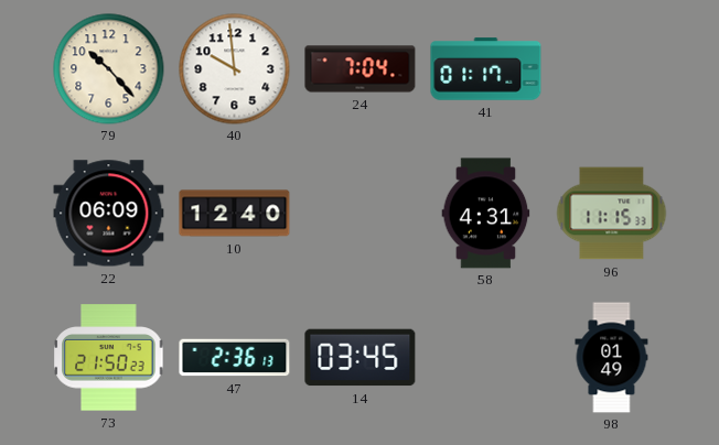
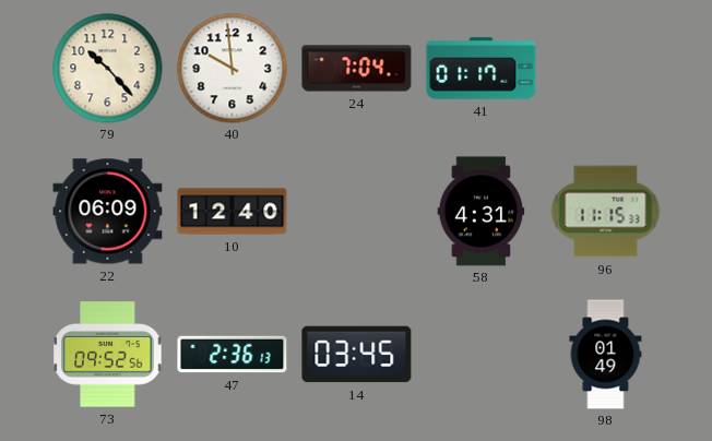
73: 21:50 -> 09:52 (108, 355)
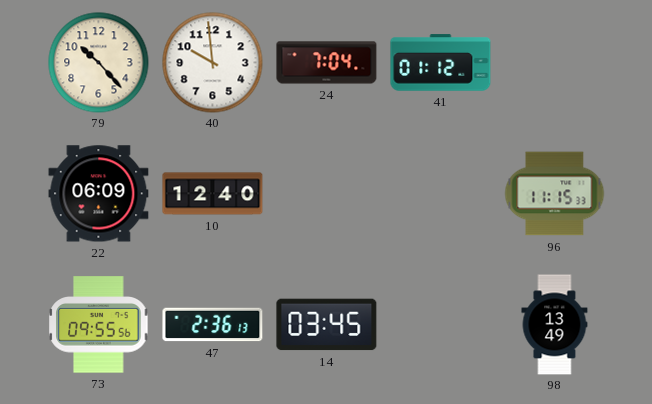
41: 01:17 -> 01:12 (441, 63)
58: 4:31 -> none (482, 212)
73: 09:52 -> 09:55 (99, 325)
98: 01:49 -> 13:49 (555, 325)
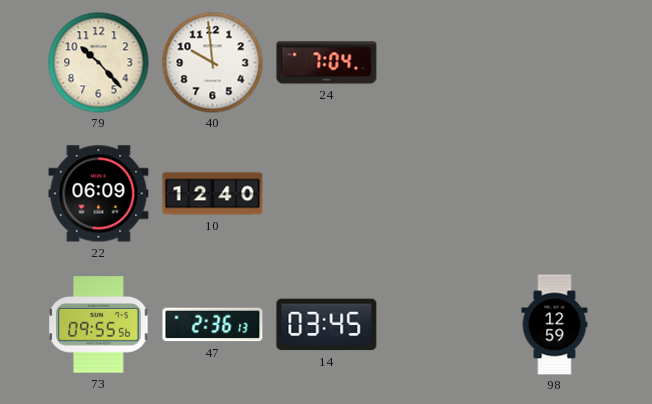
41: 01:12 -> none (441, 63)
96: 11:15 -> none (555, 194)
98: 13:49 -> 12:59 (555, 325)
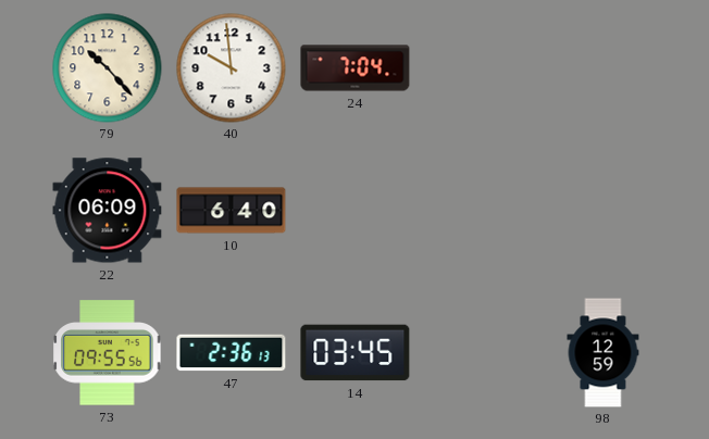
10: 12:40 -> 6:40 (232, 211)
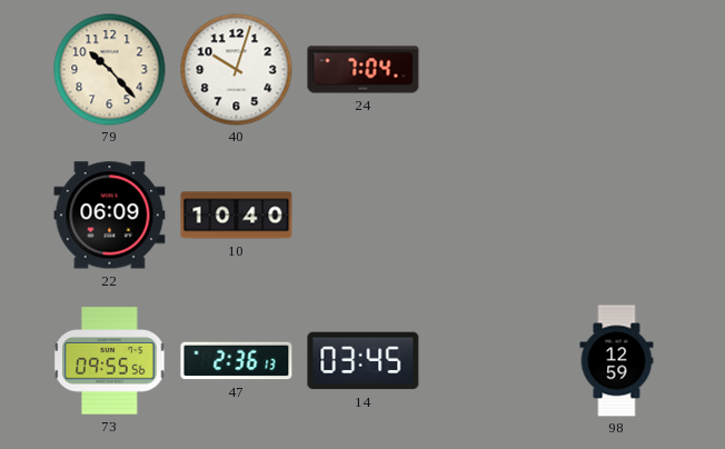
40: 9:59 -> 10:03 (237, 70)
10: 6:40 -> 10:40 (237, 216)
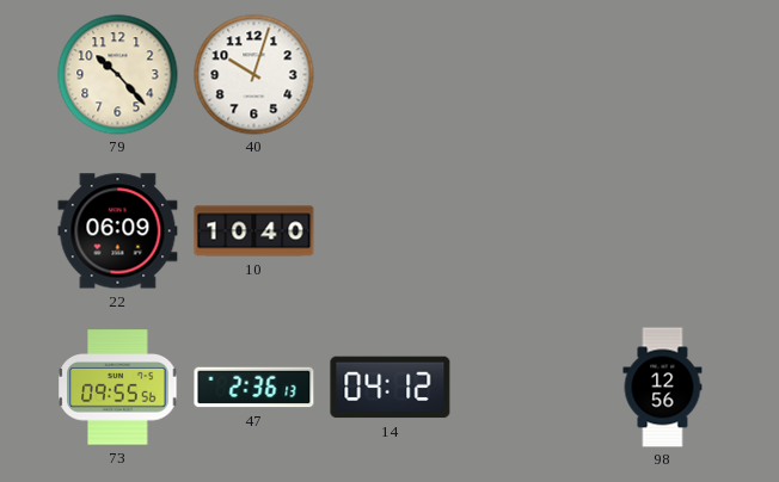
24: 7:04 -> none (364, 70)
14: 03:45 -> 04:12 (391, 388)
98: 12:59 -> 12:56 (663, 388)
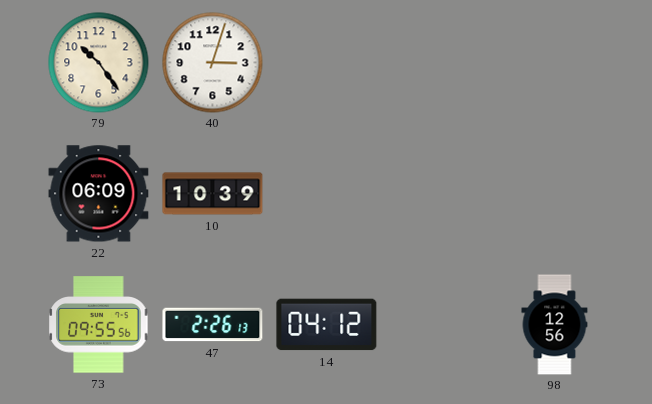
79: 10:23 -> 10:24 (99, 63)
40: 10:03 -> 3:03 (213, 63)
10: 10:40 -> 10:39 (213, 194)
47: 2:36 -> 2:26 (213, 325)
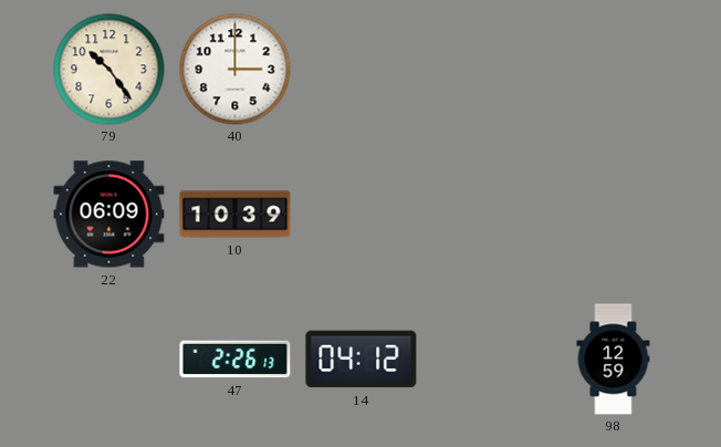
40: 3:03 -> 3:00 (236, 70)
73: 09:55 -> none (99, 325)
98: 12:56 -> 12:59 (614, 360)
